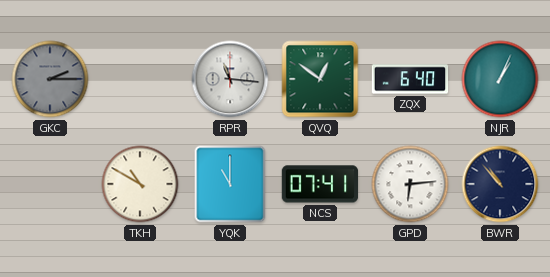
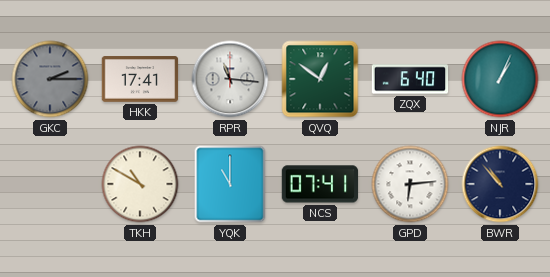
HKK: none -> 17:41 (140, 79)
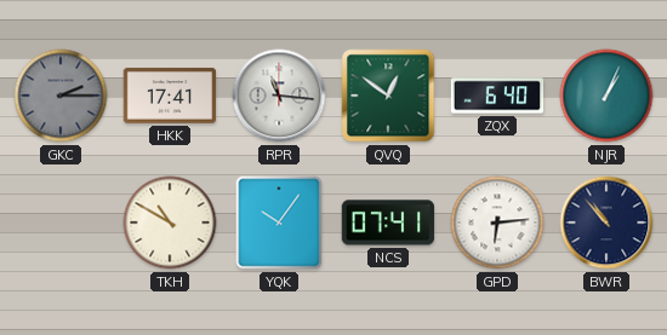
YQK: 11:00 -> 10:06 (279, 223)
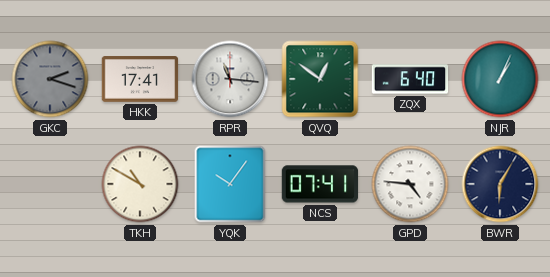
GKC: 2:15 -> 2:18 (50, 79)
GPD: 6:14 -> 4:46 (410, 184)
BWR: 10:53 -> 6:05 (500, 184)
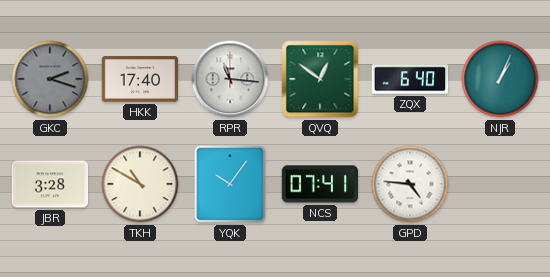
HKK: 17:41 -> 17:40 (140, 79)
JBR: none -> 3:28 (50, 184)
BWR: 6:05 -> none (500, 184)
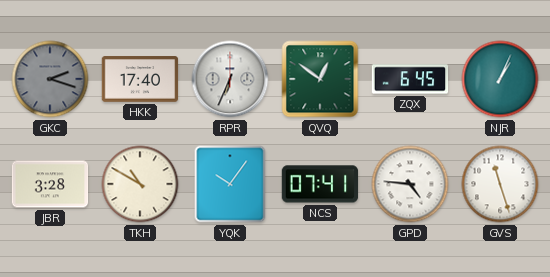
RPR: 11:16 -> 6:34 (230, 79)
ZQX: 6:40 -> 6:45 (410, 79)
GVS: none -> 11:27 (500, 184)
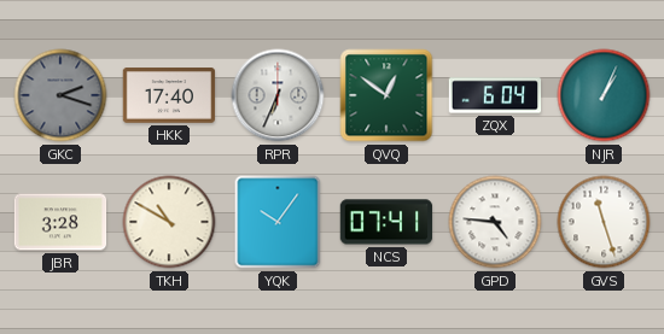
ZQX: 6:45 -> 6:04 (495, 95)
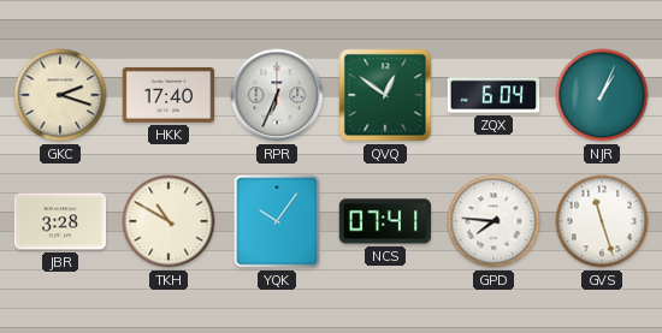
GKC dial: grey -> cream (60, 95)
GPD: 4:46 -> 7:46 (493, 221)
